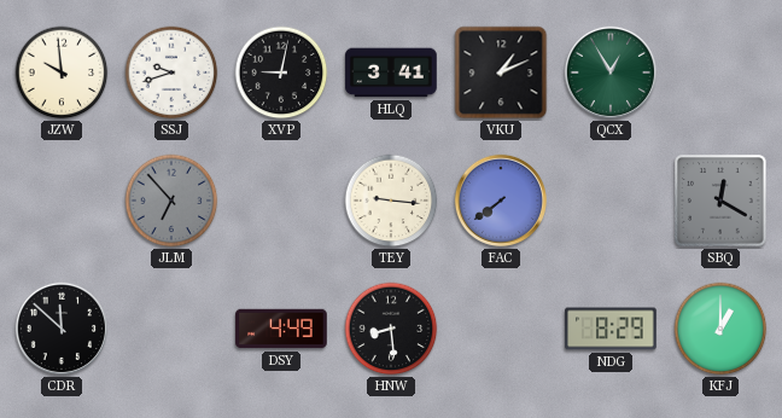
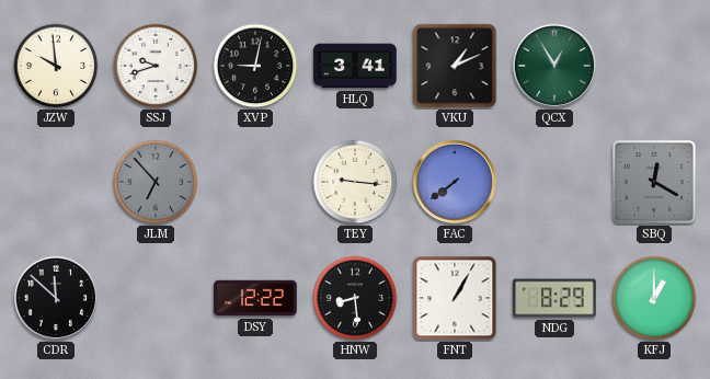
DSY: 4:49 -> 12:22 (255, 298)
FNT: none -> 1:05 (455, 298)
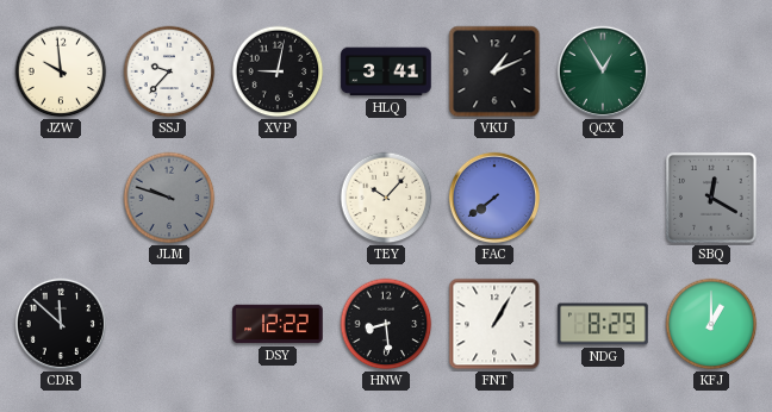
SSJ: 9:42 -> 9:37 (169, 71)
JLM: 6:53 -> 9:48 (169, 198)
TEY: 9:16 -> 10:07 (386, 198)
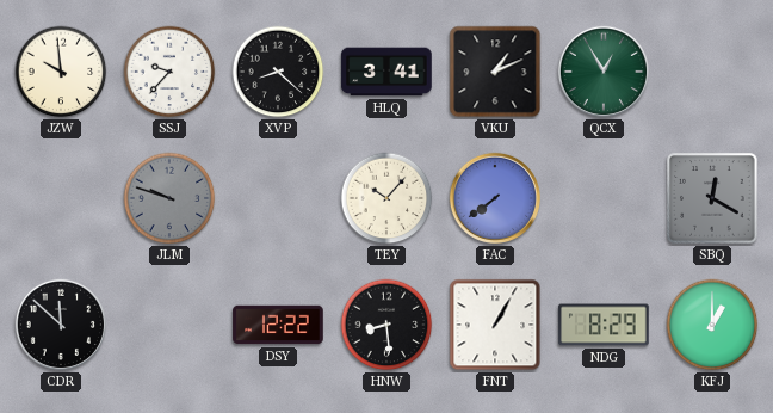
XVP: 9:02 -> 8:22 (278, 72)
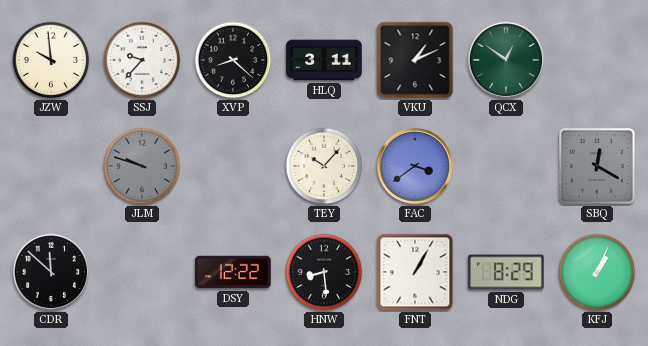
HLQ: 3:41 -> 3:11 (324, 60)
QCX: 12:55 -> 12:51 (506, 60)
FAC: 7:39 -> 3:39 (415, 166)
KFJ: 1:00 -> 1:04 (597, 272)
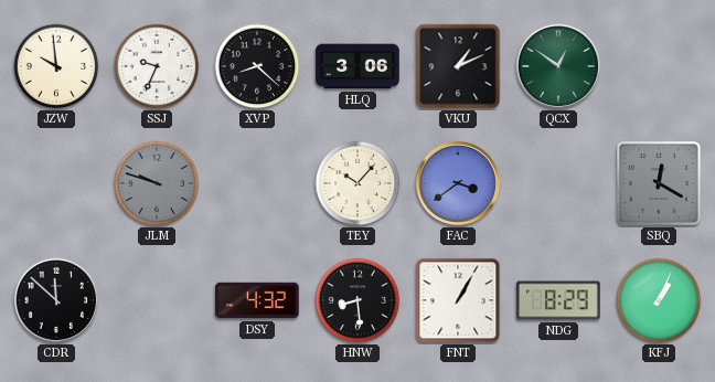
SSJ: 9:37 -> 9:34 (157, 66)
HLQ: 3:11 -> 3:06 (357, 66)
DSY: 12:22 -> 4:32 (257, 300)
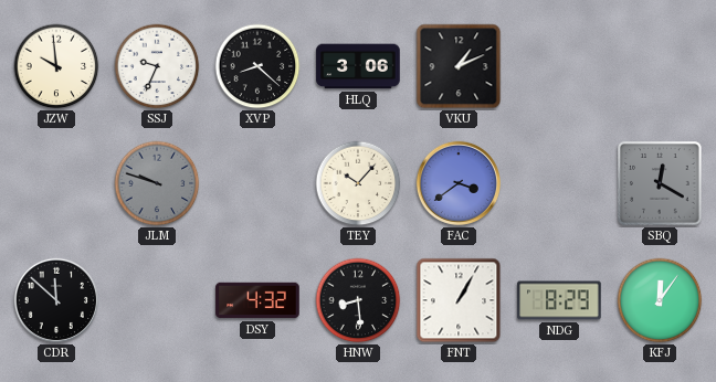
QCX: 12:51 -> none (558, 66)
KFJ: 1:04 -> 12:06 (660, 300)
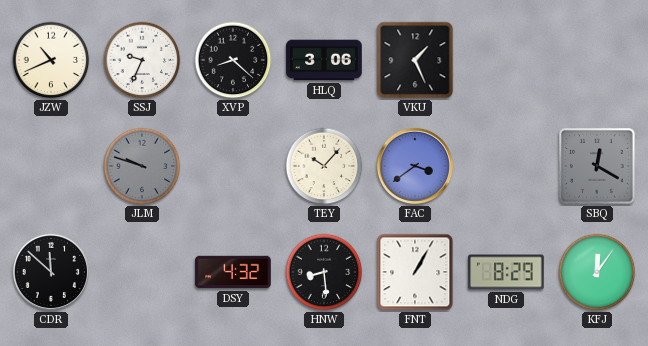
JZW: 9:59 -> 10:41 (51, 60)
VKU: 1:11 -> 1:26 (415, 60)
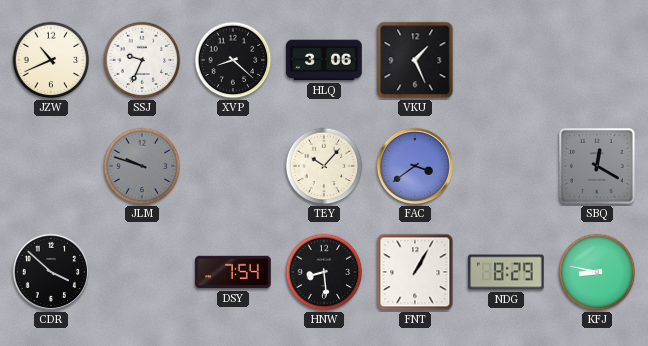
CDR: 11:52 -> 3:52 (51, 272)
DSY: 4:32 -> 7:54 (233, 272)
KFJ: 12:06 -> 8:47 (597, 272)
